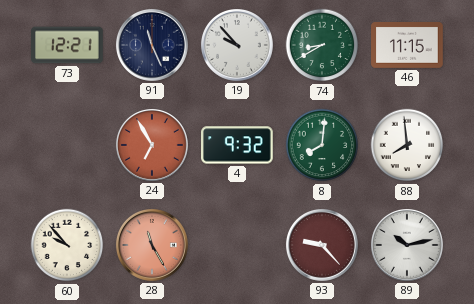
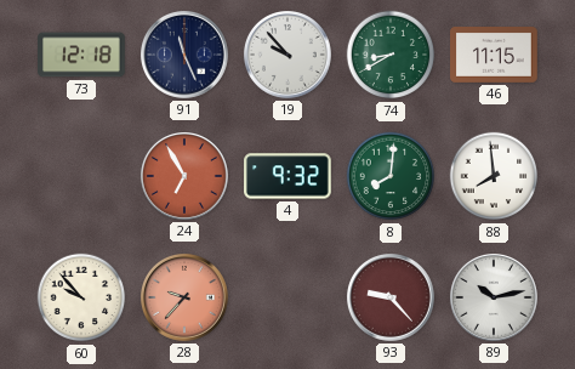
73: 12:21 -> 12:18 (81, 55)
28: 11:25 -> 9:37 (184, 299)
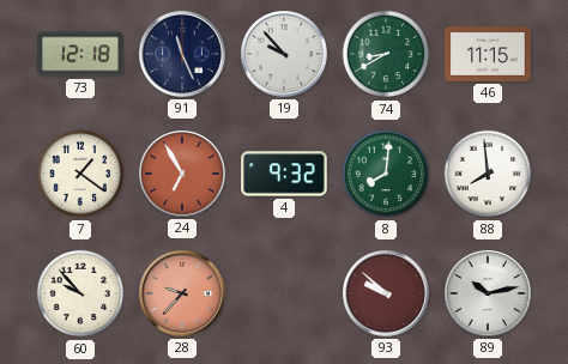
7: none -> 1:21 (80, 174)
93: 9:23 -> 9:52 (386, 295)
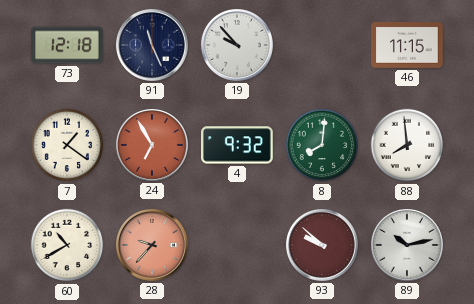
74: 8:40 -> none (386, 54)
60: 9:53 -> 10:40 (67, 245)
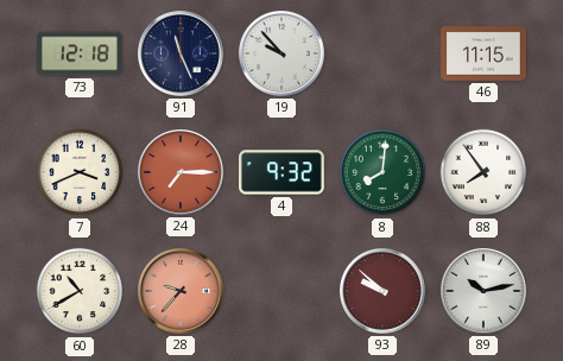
7: 1:21 -> 3:41 (80, 172)
24: 6:55 -> 7:15 (181, 173)
88: 7:59 -> 7:54 (483, 172)
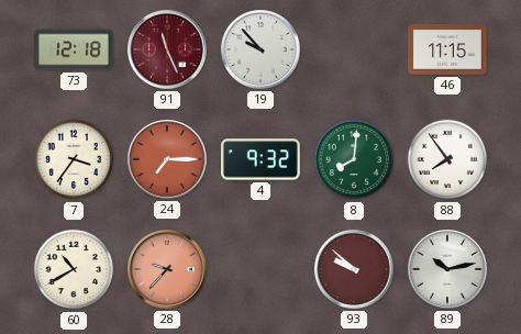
91 dial: navy -> burgundy (167, 51)
7: 3:41 -> 3:36 (74, 159)
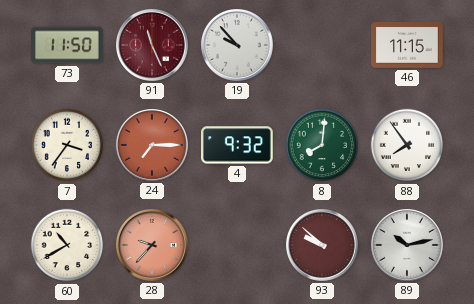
73: 12:18 -> 11:50 (67, 45)
